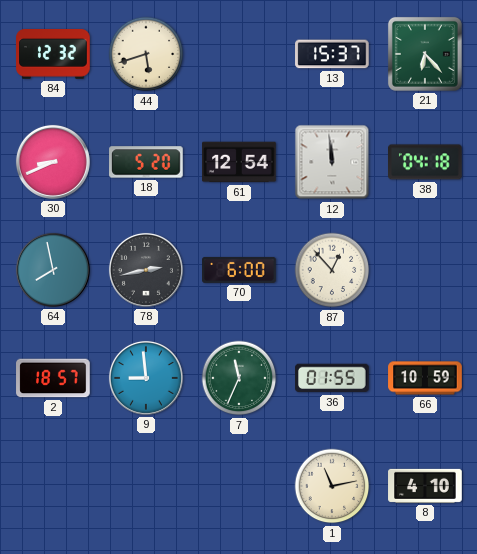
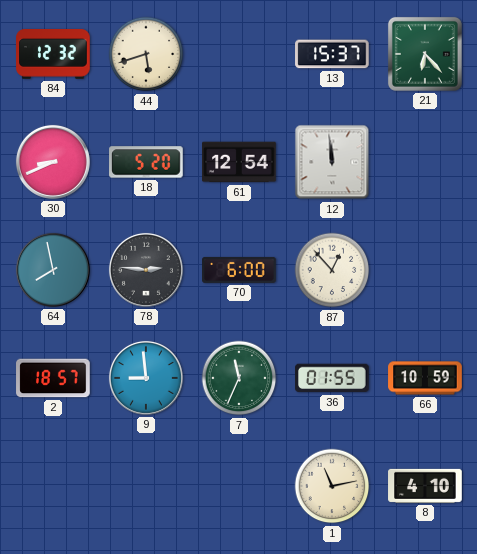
38: 04:18 -> none (426, 162)
78: 2:43 -> 2:46 (146, 270)
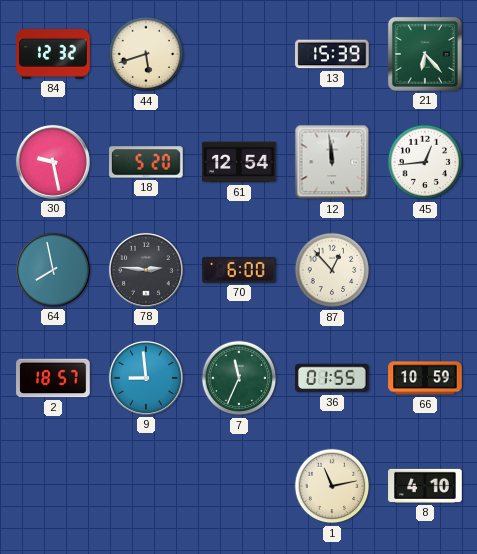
13: 15:37 -> 15:39 (332, 54)
30: 8:41 -> 9:28 (53, 162)
45: none -> 12:44 (425, 162)
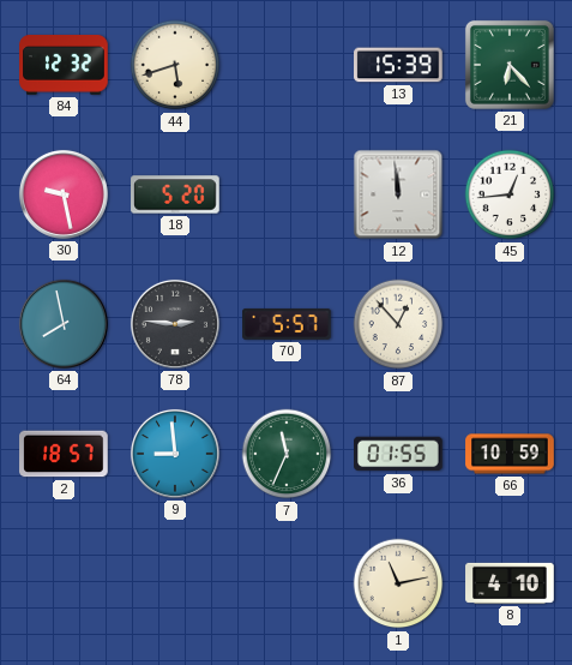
61: 12:54 -> none (239, 162)
70: 6:00 -> 5:57 (287, 324)
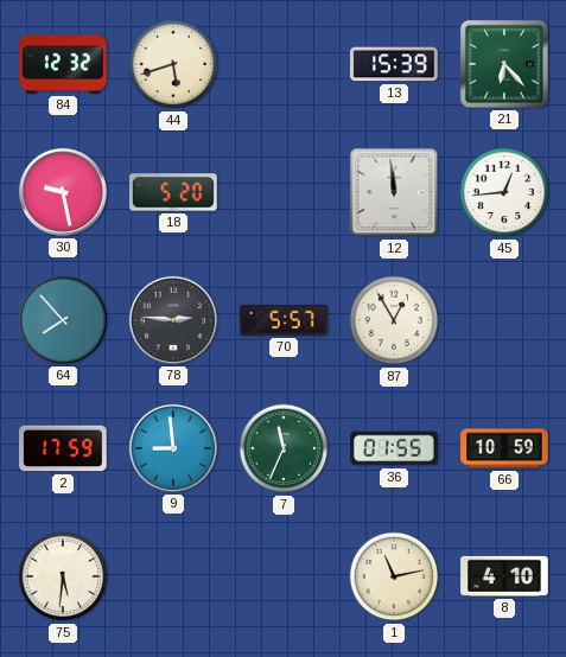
64: 7:58 -> 7:53 (63, 320)
87: 12:53 -> 12:55 (394, 320)
2: 18:57 -> 17:59 (63, 448)
75: none -> 5:31 (63, 576)
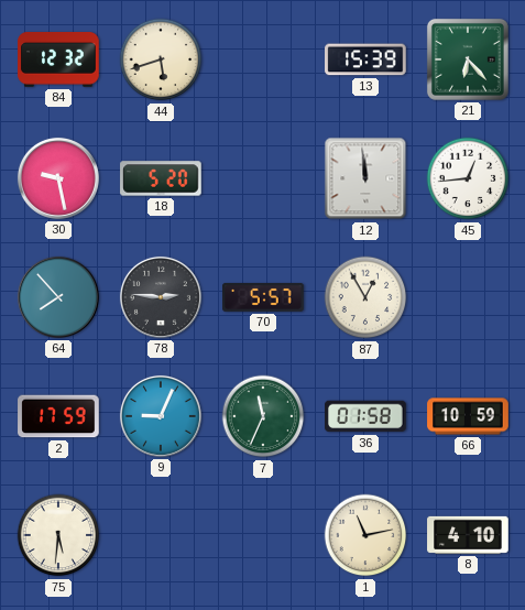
9: 8:59 -> 9:04 (161, 416)
36: 01:55 -> 01:58 (365, 416)
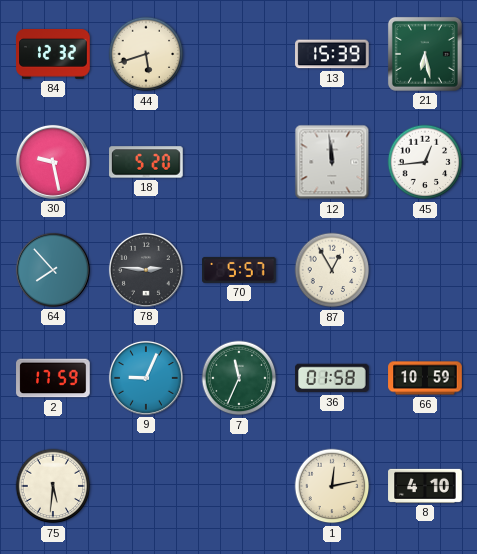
21: 6:23 -> 6:28 (425, 54)
1: 11:13 -> 12:13 (332, 486)
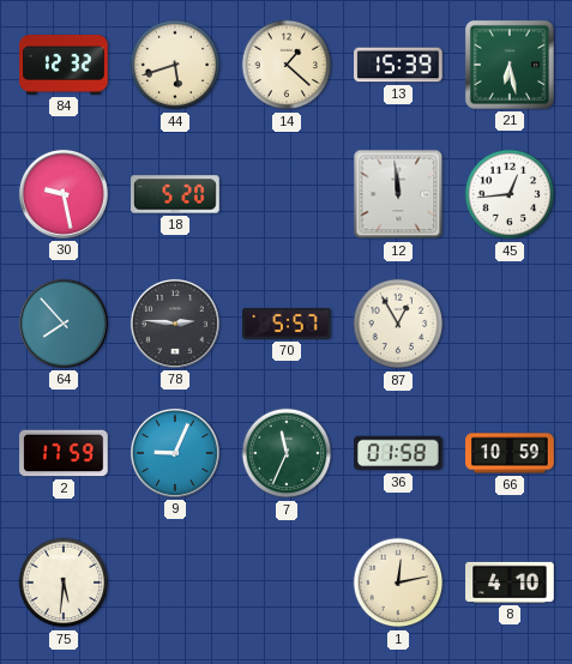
14: none -> 1:22 (287, 65)
